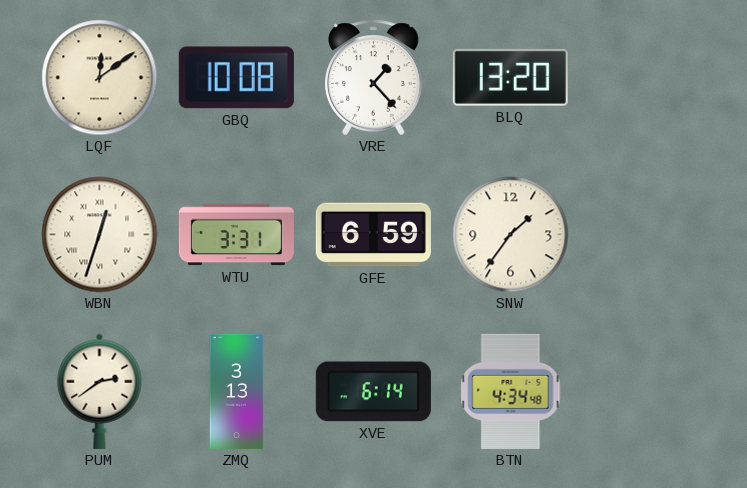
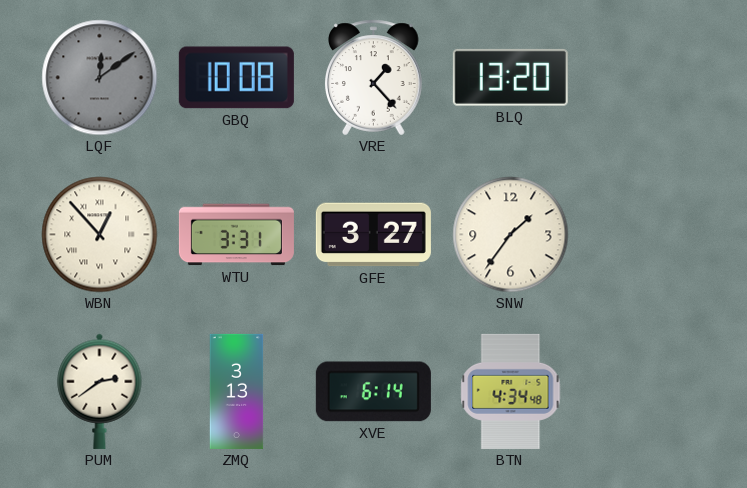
LQF dial: cream -> grey (100, 78)
WBN: 12:33 -> 12:53 (100, 235)
GFE: 6:59 -> 3:27 (373, 235)
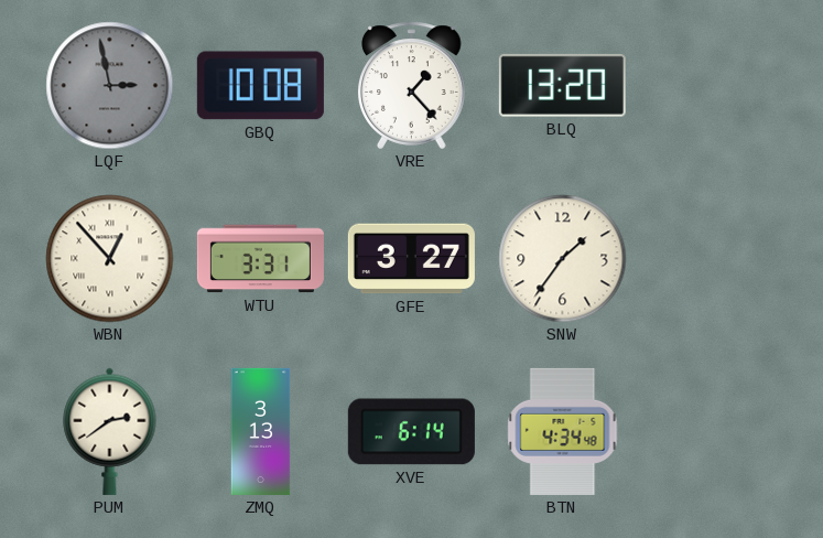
LQF: 12:09 -> 2:58 (110, 86)
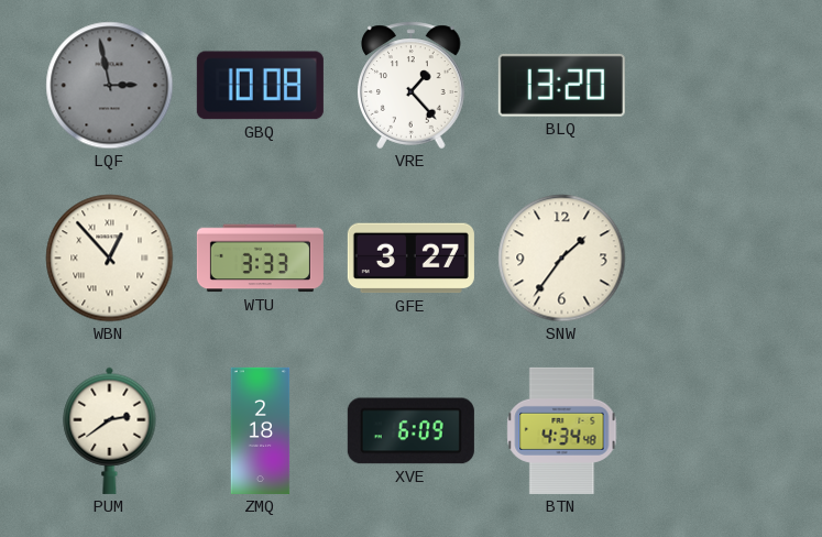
WTU: 3:31 -> 3:33 (260, 259)
ZMQ: 3:13 -> 2:18 (261, 430)
XVE: 6:14 -> 6:09 (410, 431)
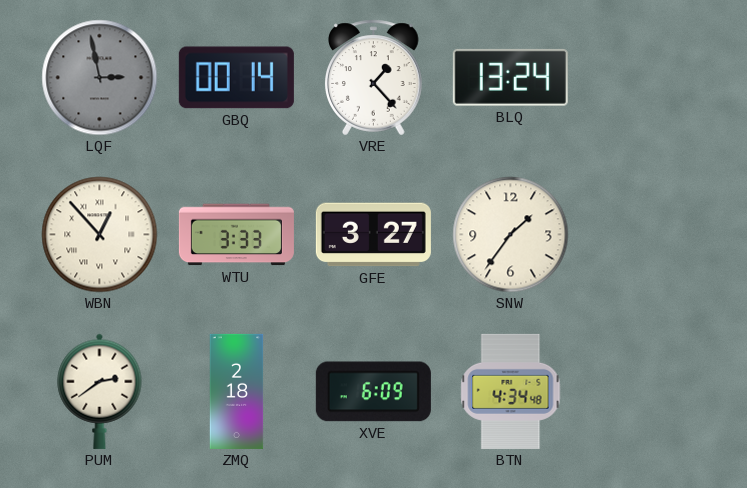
GBQ: 10:08 -> 00:14 (236, 78)
BLQ: 13:20 -> 13:24 (510, 77)
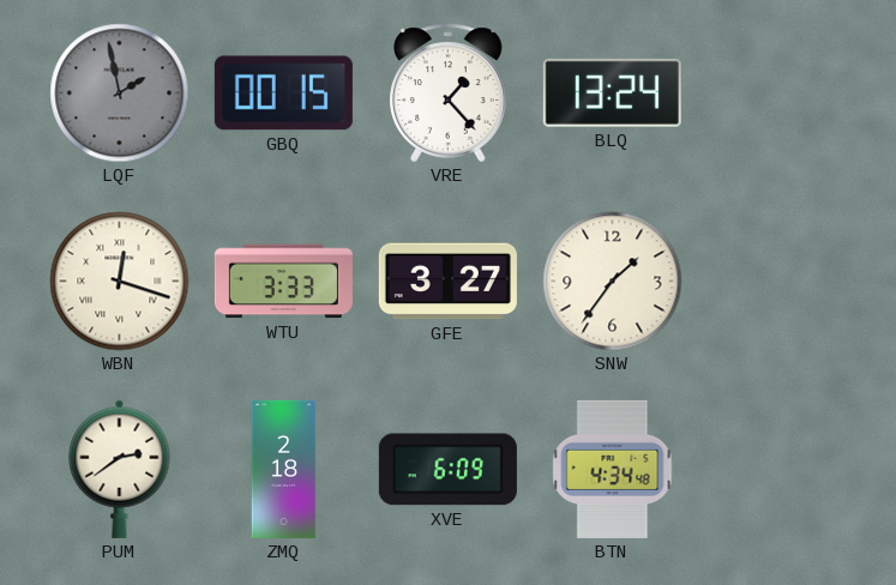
LQF: 2:58 -> 1:58 (120, 94)
GBQ: 00:14 -> 00:15 (283, 94)
WBN: 12:53 -> 12:18 (120, 282)
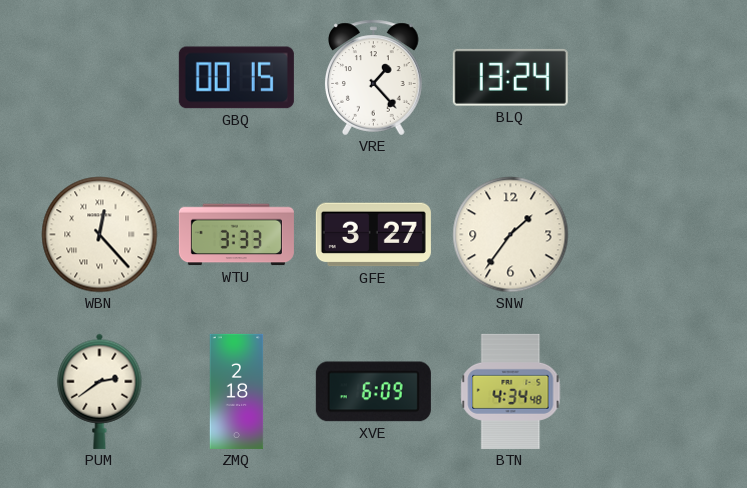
LQF: 1:58 -> none (120, 94)
WBN: 12:18 -> 12:23 (100, 235)
